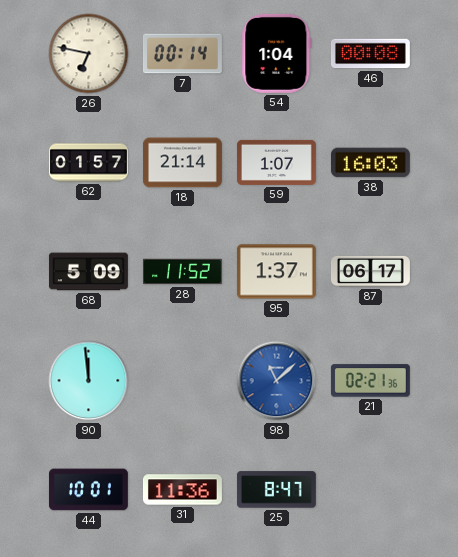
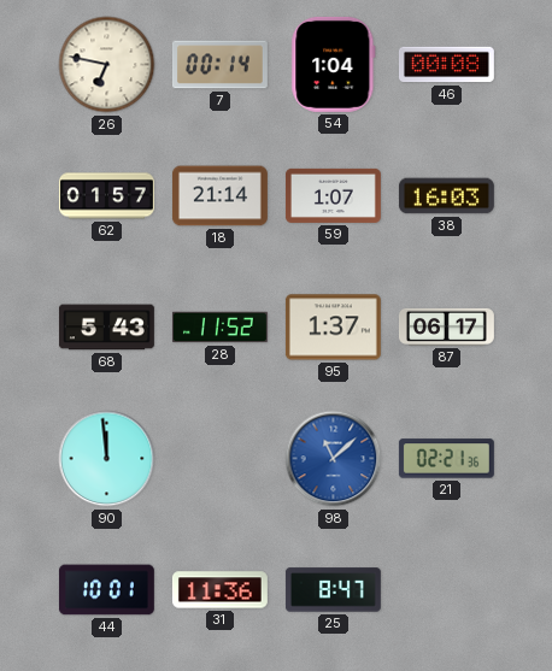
68: 5:09 -> 5:43 (106, 328)
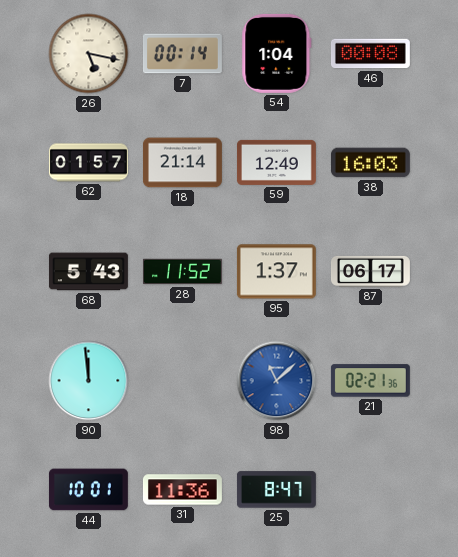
26: 6:47 -> 5:17 (89, 54)
59: 1:07 -> 12:49 (276, 162)
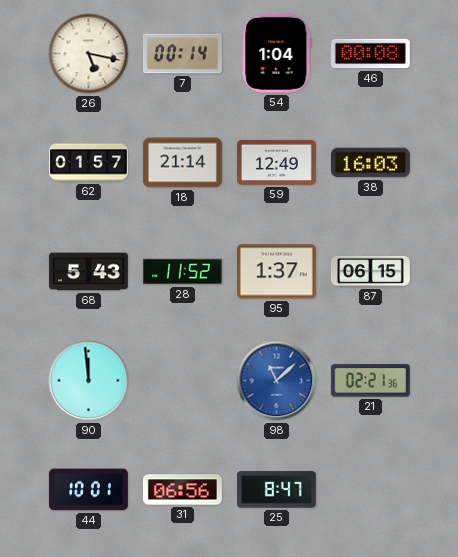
87: 06:17 -> 06:15 (370, 271)
31: 11:36 -> 06:56 (182, 490)
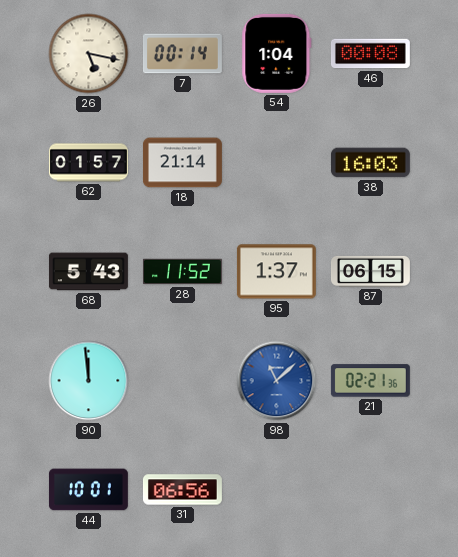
59: 12:49 -> none (276, 162)
25: 8:47 -> none (276, 490)
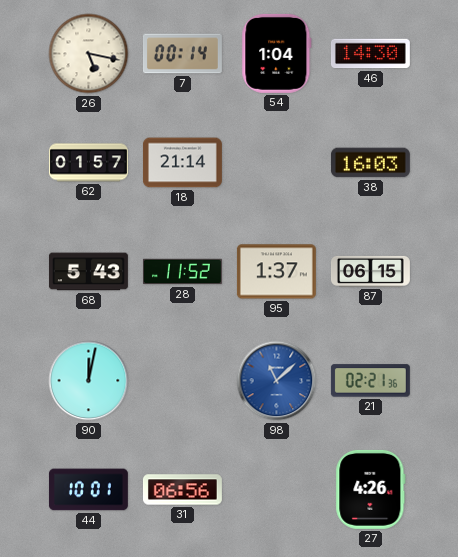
46: 00:08 -> 14:30 (370, 54)
90: 11:59 -> 12:02 (89, 381)
27: none -> 4:26 (371, 489)
